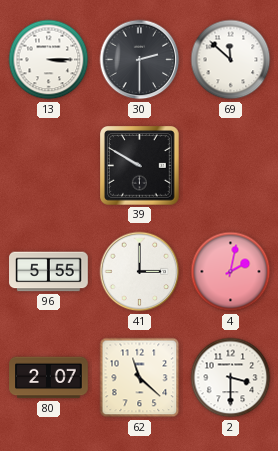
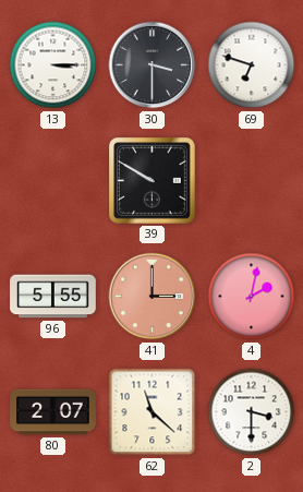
30: 2:30 -> 3:30 (153, 65)
69: 11:52 -> 6:48 (252, 65)
41 dial: white -> salmon (153, 297)
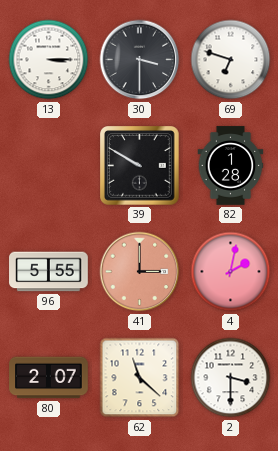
82: none -> 1:28 (231, 166)
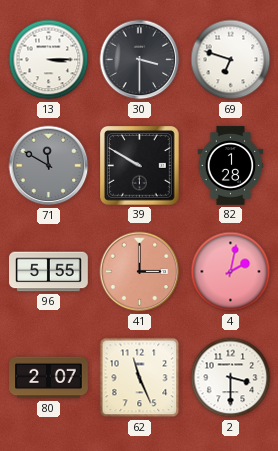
71: none -> 11:50 (49, 166)
62: 11:22 -> 11:26 (140, 378)
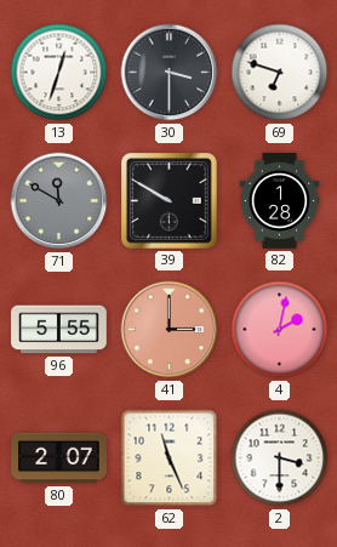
13: 3:15 -> 12:33 (59, 73)
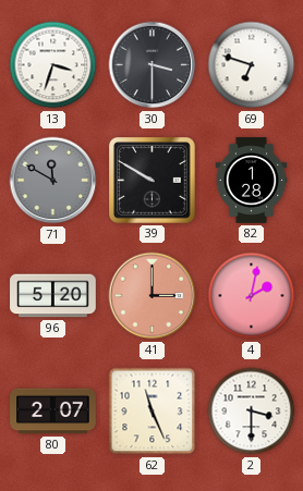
13: 12:33 -> 3:33 (53, 65)
96: 5:55 -> 5:20 (53, 296)
